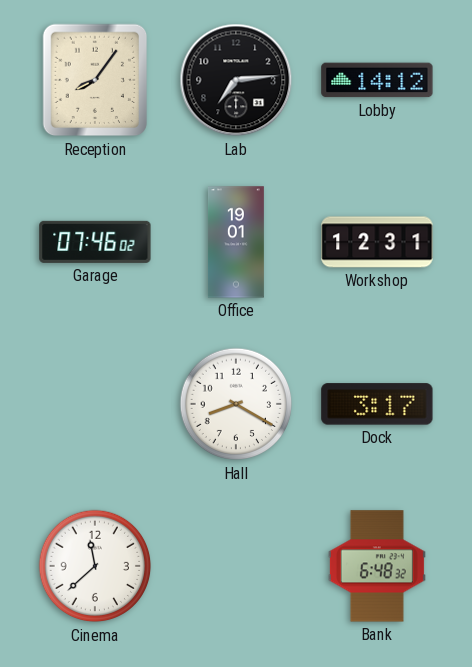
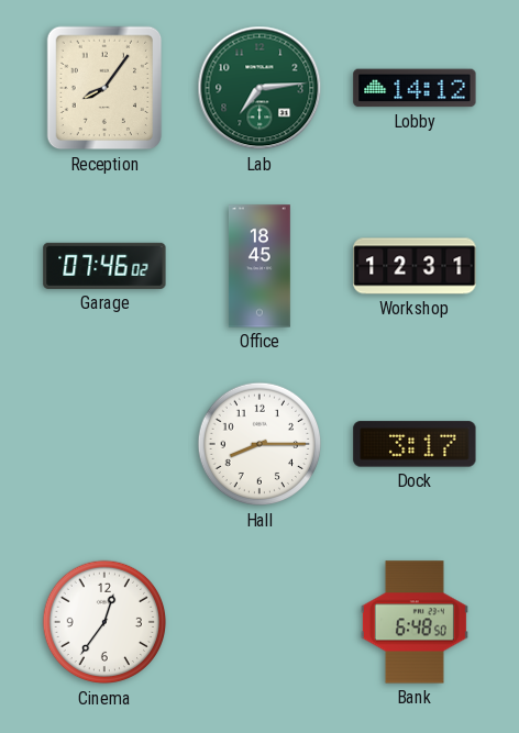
Lab dial: black -> green (259, 88)
Office: 19:01 -> 18:45 (259, 266)
Hall: 8:20 -> 8:15 (259, 444)
Cinema: 11:38 -> 12:36 (104, 622)
Bank: 6:48:32 -> 6:48:50 (415, 622)
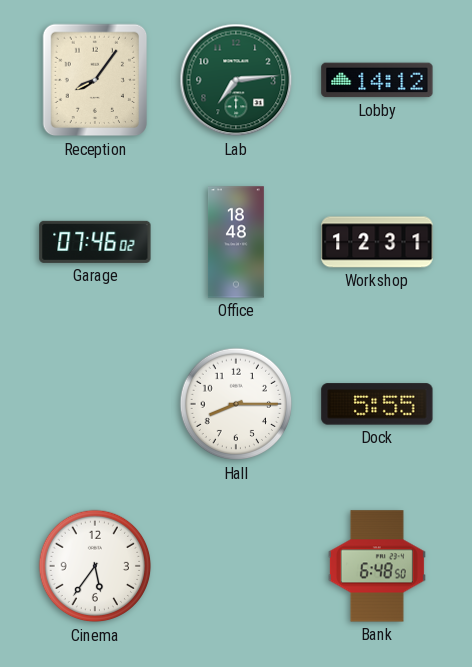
Office: 18:45 -> 18:48 (236, 242)
Dock: 3:17 -> 5:55 (377, 404)
Cinema: 12:36 -> 5:36 (95, 566)
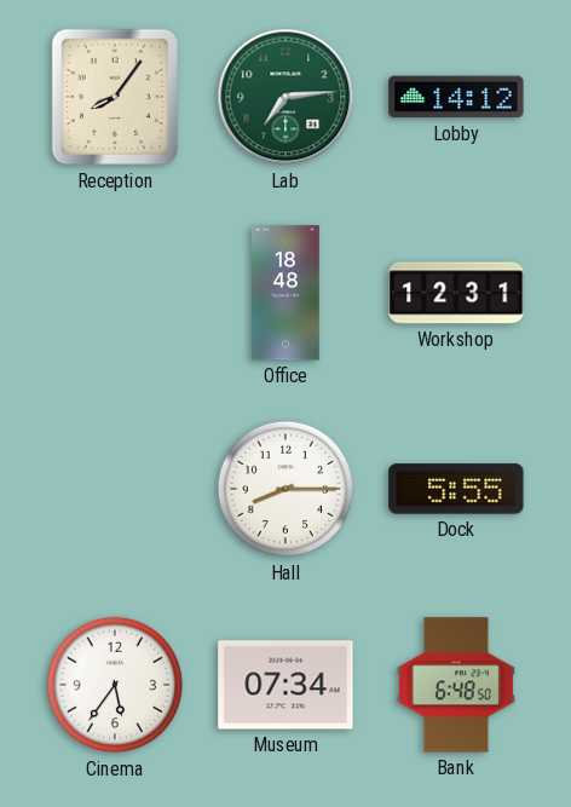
Garage: 07:46 -> none (95, 242)
Museum: none -> 07:34 (285, 685)
